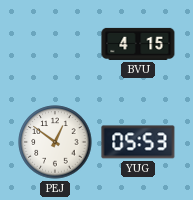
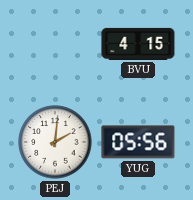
PEJ: 12:51 -> 2:01 (55, 142)
YUG: 05:53 -> 05:56 (138, 142)
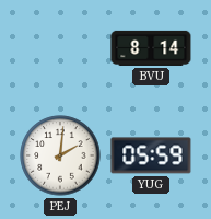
BVU: 4:15 -> 8:14 (151, 48)
YUG: 05:56 -> 05:59 (151, 155)
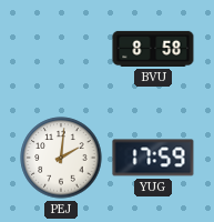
BVU: 8:14 -> 8:58 (153, 49)
YUG: 05:59 -> 17:59 (153, 158)
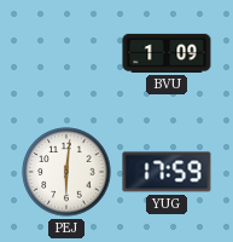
BVU: 8:58 -> 1:09 (167, 53)
PEJ: 2:01 -> 6:01 (66, 172)
